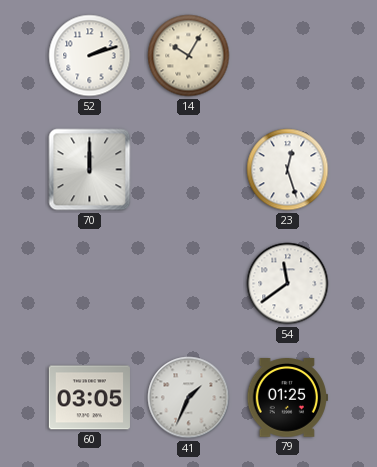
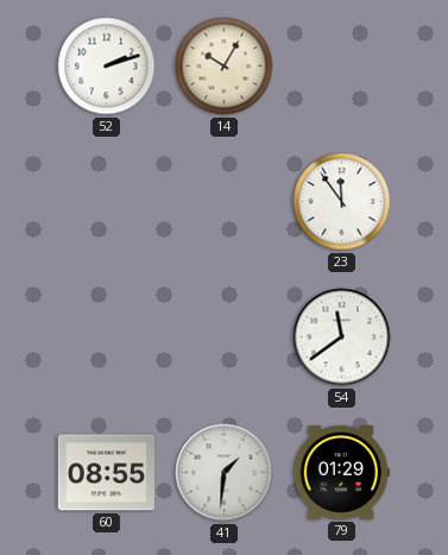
70: 12:00 -> none (90, 170)
23: 12:27 -> 11:54 (342, 202)
60: 03:05 -> 08:55 (106, 473)
41: 1:34 -> 1:31 (225, 473)
79: 01:25 -> 01:29 (341, 473)
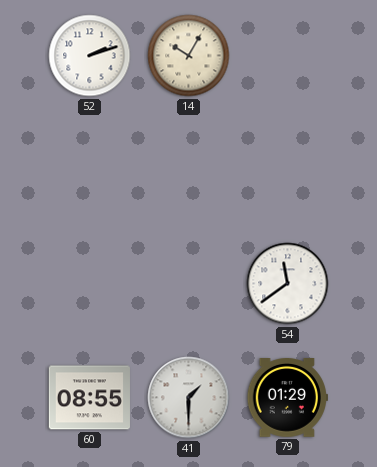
23: 11:54 -> none (342, 202)
41: 1:31 -> 1:30 (189, 398)
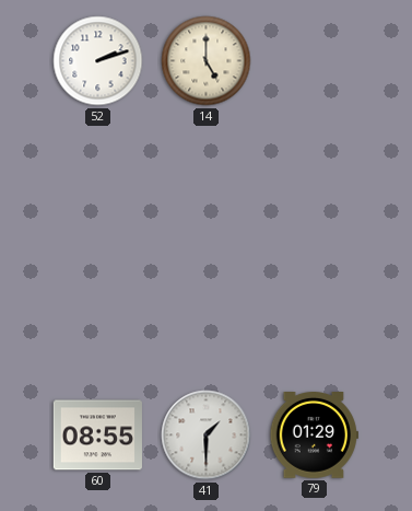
14: 10:05 -> 5:00 (207, 61)
54: 11:39 -> none (288, 284)
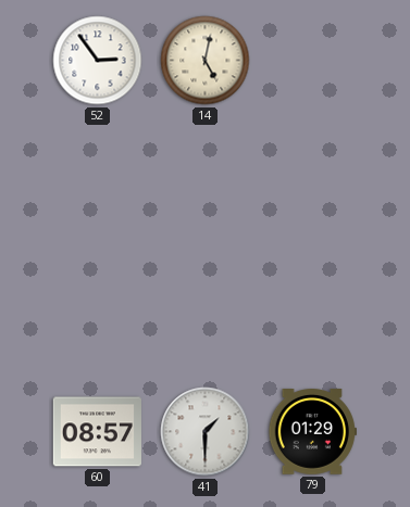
52: 2:12 -> 2:54 (98, 61)
14: 5:00 -> 5:02 (206, 61)
60: 08:55 -> 08:57 (97, 432)
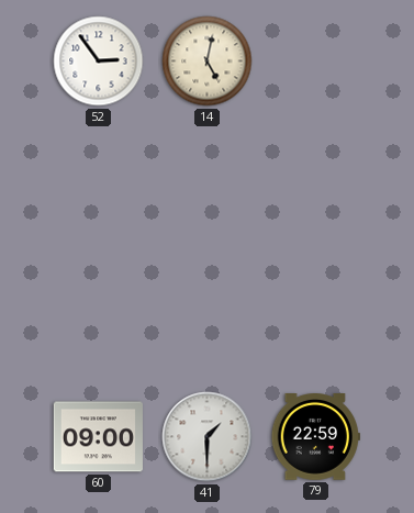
60: 08:57 -> 09:00 (98, 437)
79: 01:29 -> 22:59 (315, 437)
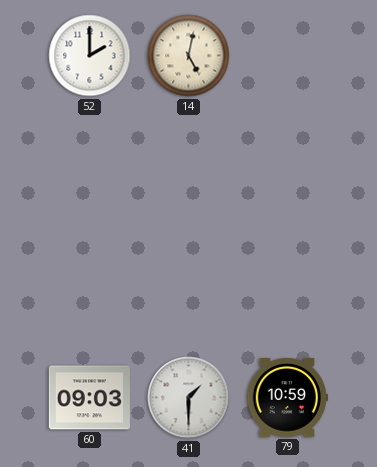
52: 2:54 -> 2:00 (90, 56)
60: 09:00 -> 09:03 (89, 398)
79: 22:59 -> 10:59 (287, 398)
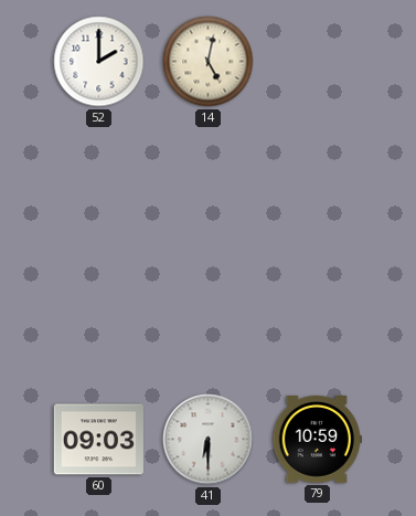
41: 1:30 -> 6:30 (209, 440)
